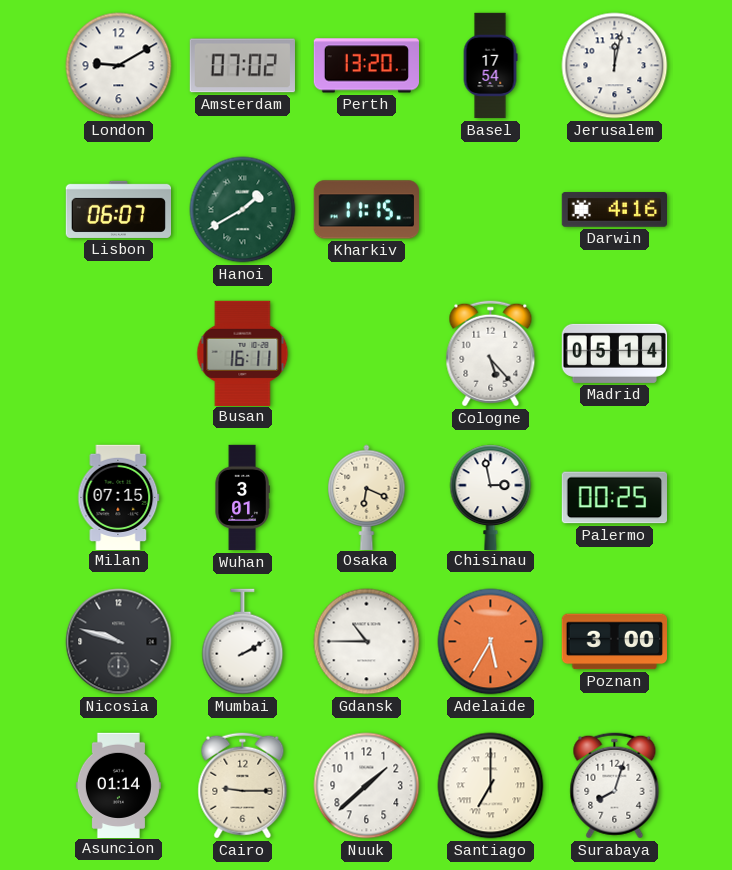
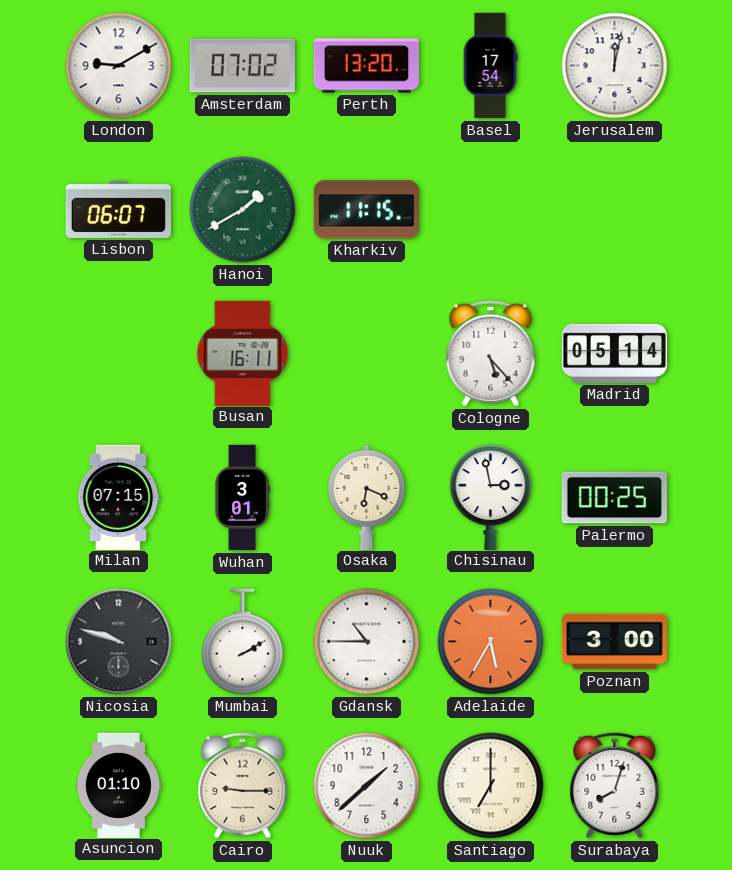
Darwin: 4:16 -> none (614, 210)
Asuncion: 01:14 -> 01:10 (118, 785)
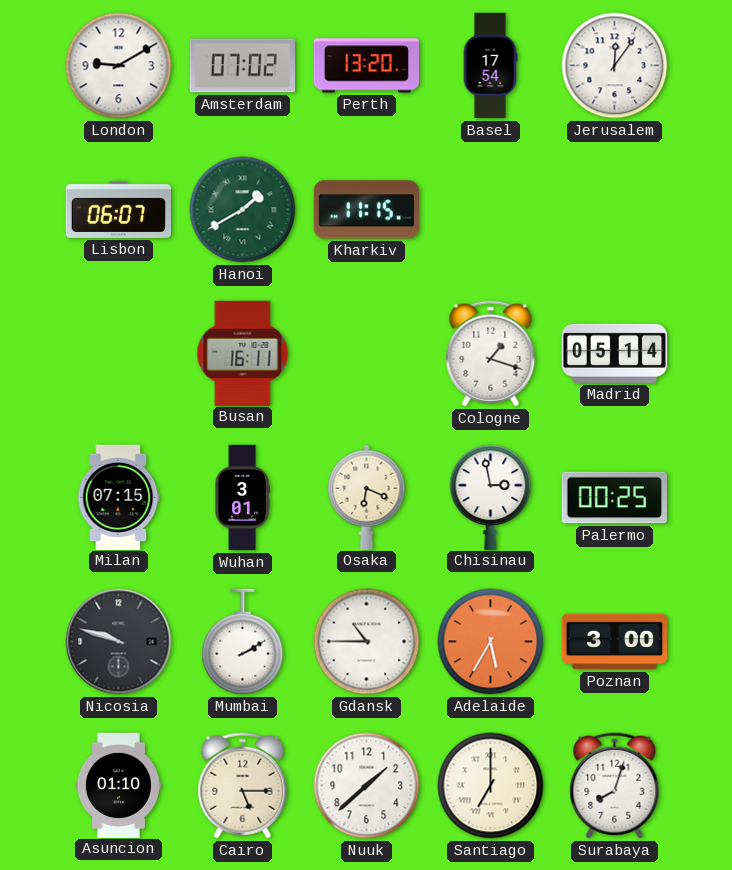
Jerusalem: 12:02 -> 12:06 (615, 66)
Cologne: 5:23 -> 1:18 (491, 354)
Cairo: 9:15 -> 5:15 (243, 786)
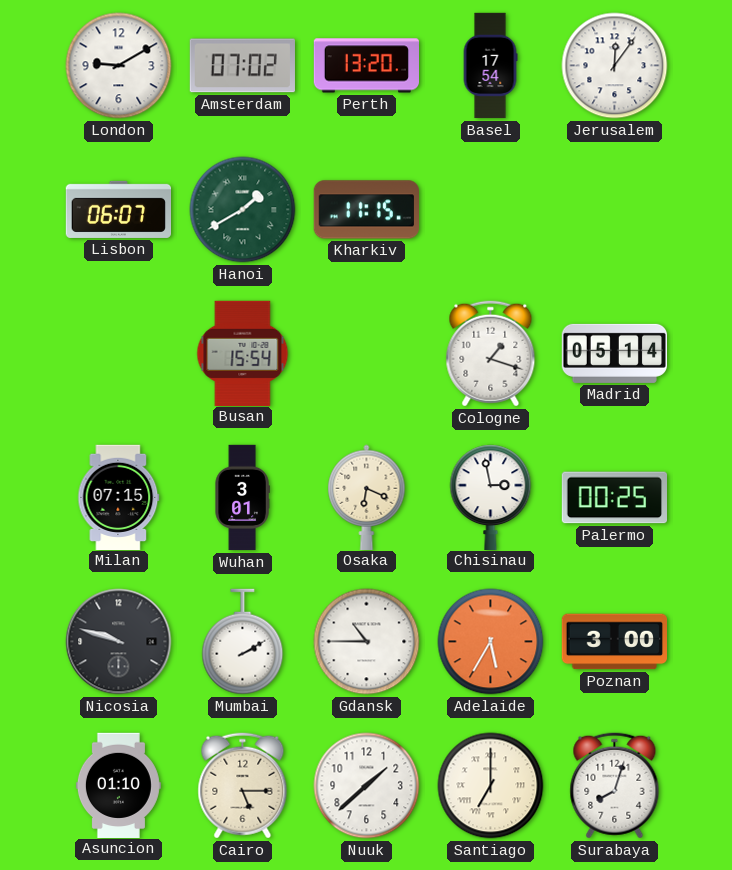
Busan: 16:11 -> 15:54 (243, 353)
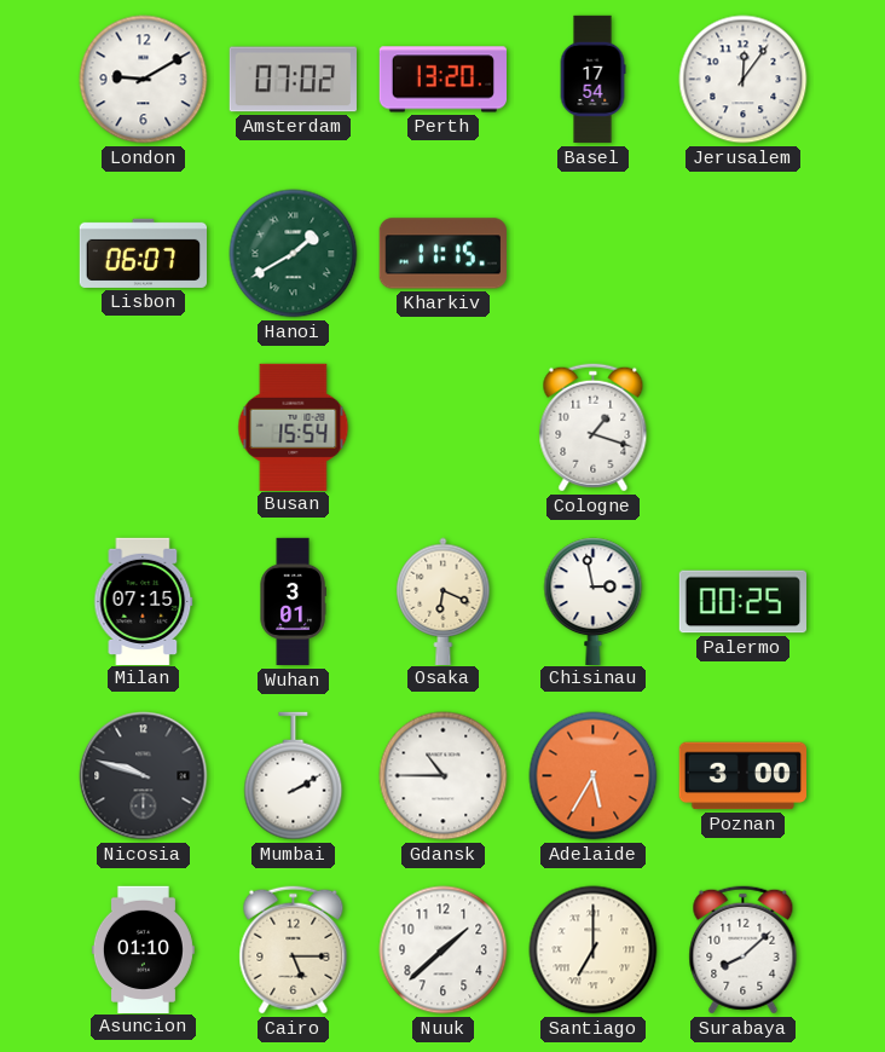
Madrid: 05:14 -> none (614, 353)
Surabaya: 8:03 -> 8:08 (744, 950)
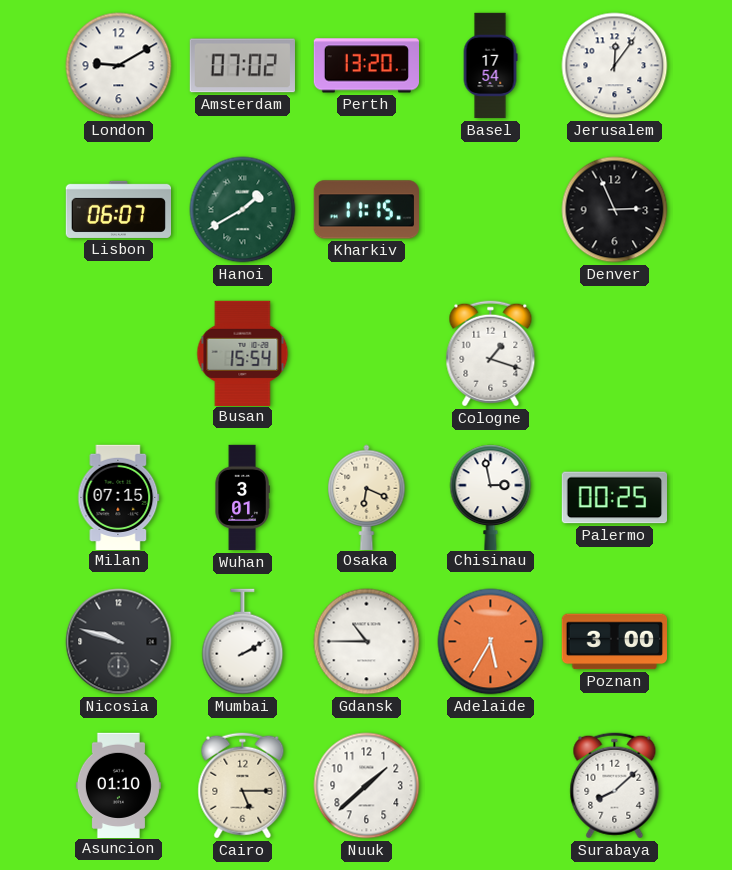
Denver: none -> 2:56 (615, 210)
Santiago: 7:00 -> none (594, 950)
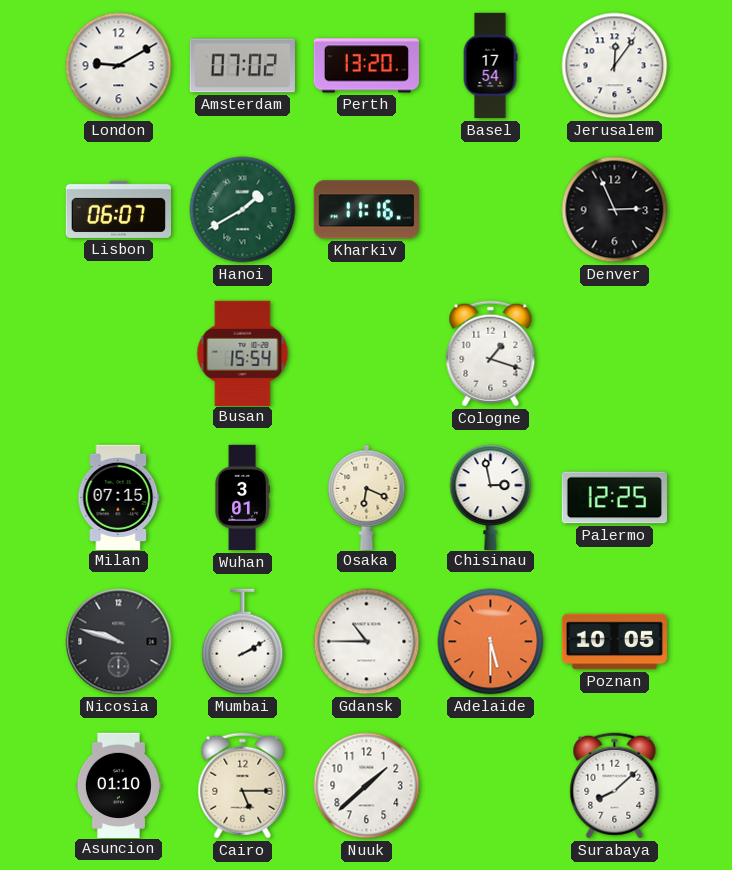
Kharkiv: 11:15 -> 11:16 (366, 210)
Palermo: 00:25 -> 12:25 (614, 498)
Adelaide: 5:35 -> 5:30 (491, 642)
Poznan: 3:00 -> 10:05 (614, 642)
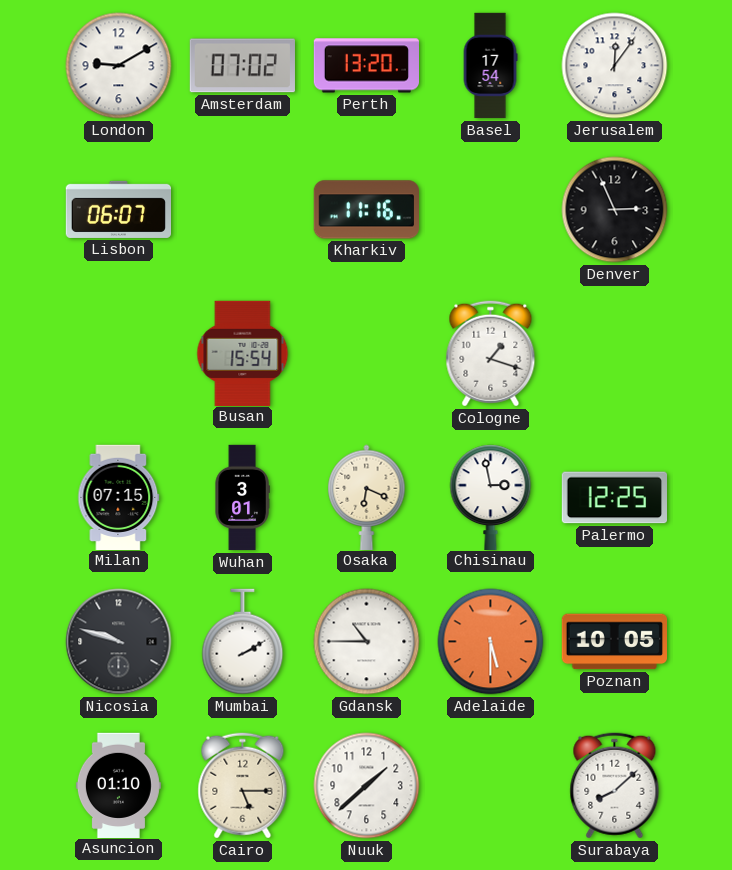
Hanoi: 1:40 -> none (243, 210)
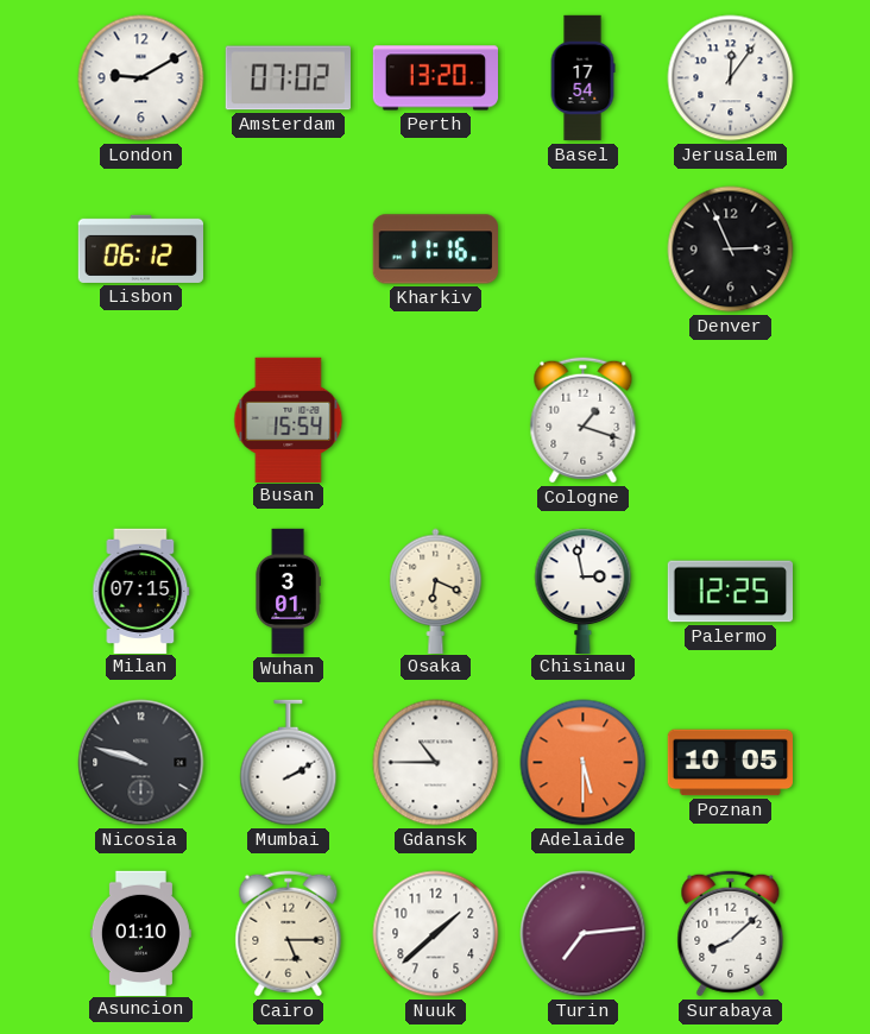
Lisbon: 06:07 -> 06:12 (140, 248)
Turin: none -> 7:14 (584, 934)
